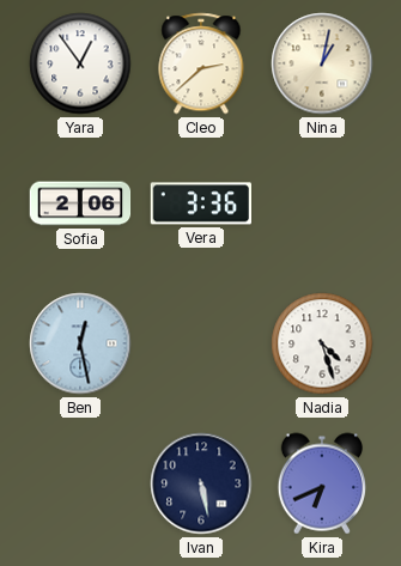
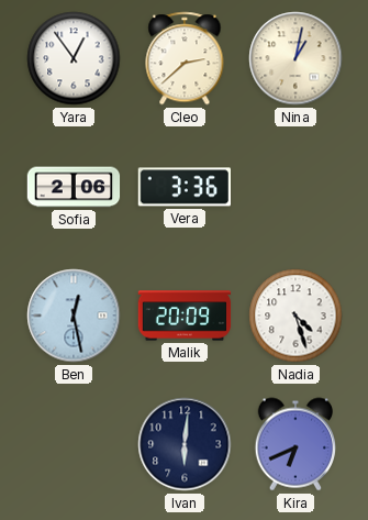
Malik: none -> 20:09 (185, 316)
Ivan: 5:28 -> 6:01 (185, 444)
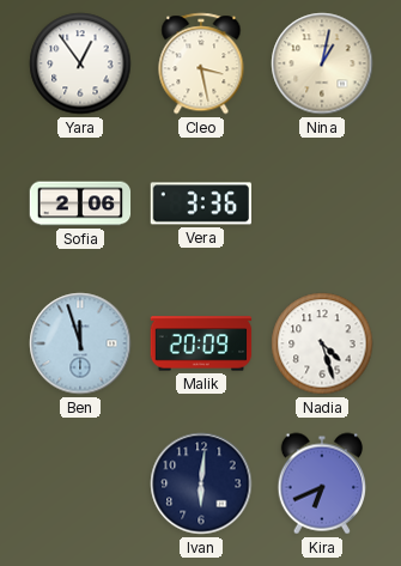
Cleo: 2:38 -> 3:28 (201, 63)
Ben: 12:28 -> 11:57 (80, 343)
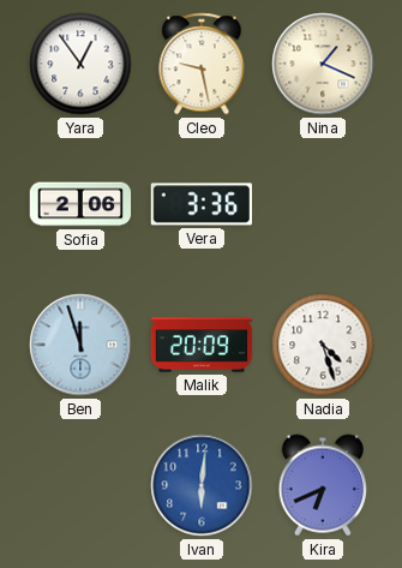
Cleo: 3:28 -> 9:28 (202, 64)
Nina: 1:02 -> 1:19 (323, 64)
Ivan dial: navy -> blue (202, 485)
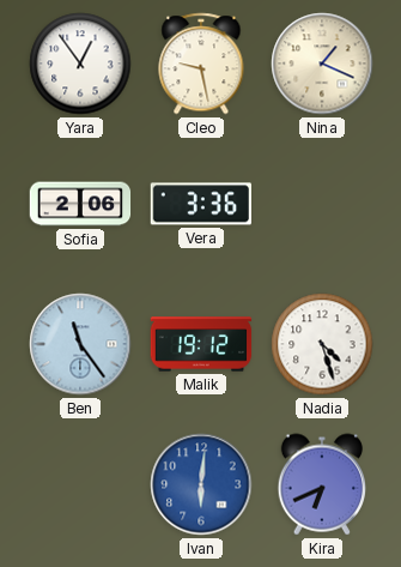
Ben: 11:57 -> 11:24 (80, 344)
Malik: 20:09 -> 19:12 (201, 344)
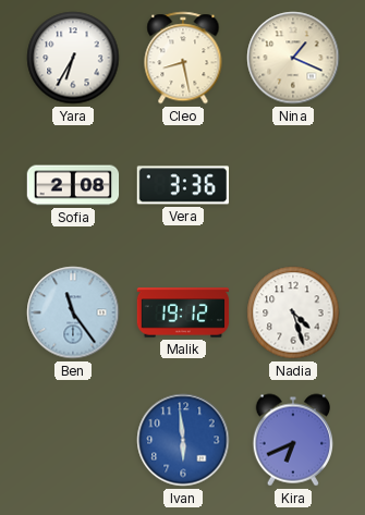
Yara: 12:54 -> 6:35 (73, 58)
Cleo: 9:28 -> 8:28 (183, 58)
Sofia: 2:06 -> 2:08 (73, 185)
Ivan: 6:01 -> 5:59 (183, 440)
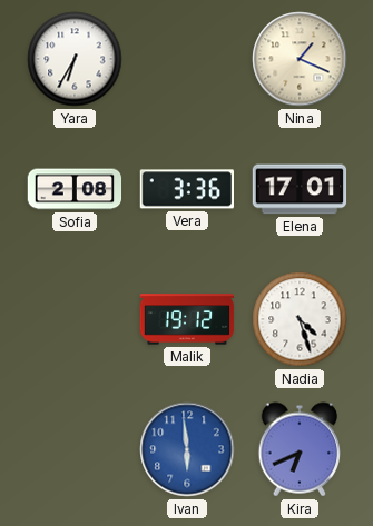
Cleo: 8:28 -> none (183, 58)
Elena: none -> 17:01 (300, 189)
Ben: 11:24 -> none (73, 312)
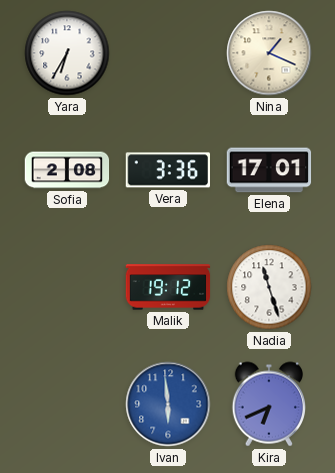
Nadia: 4:27 -> 11:27 (269, 287)
